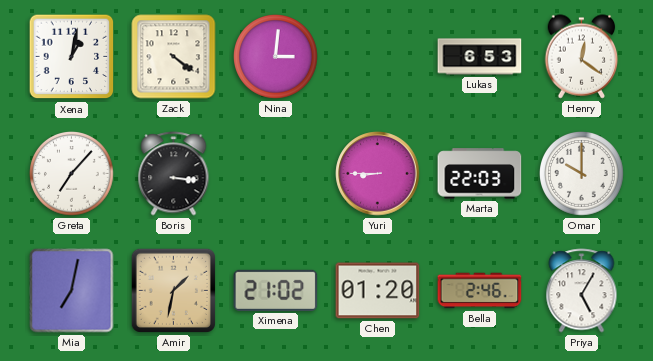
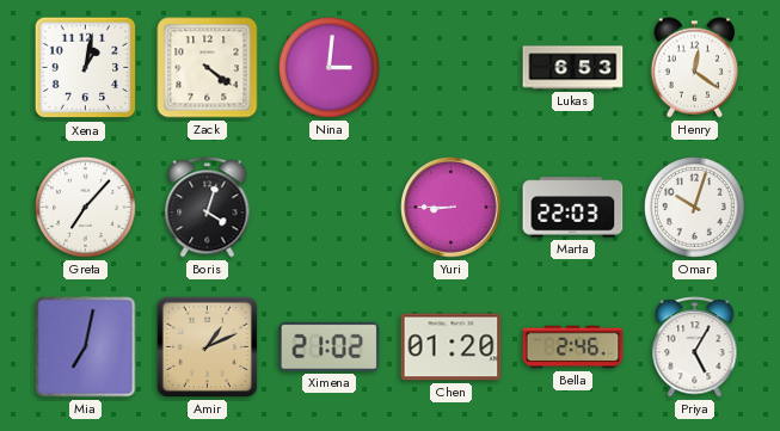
Boris: 3:16 -> 4:03 (208, 208)
Omar: 10:00 -> 10:03 (695, 208)
Amir: 1:32 -> 1:11 (207, 346)
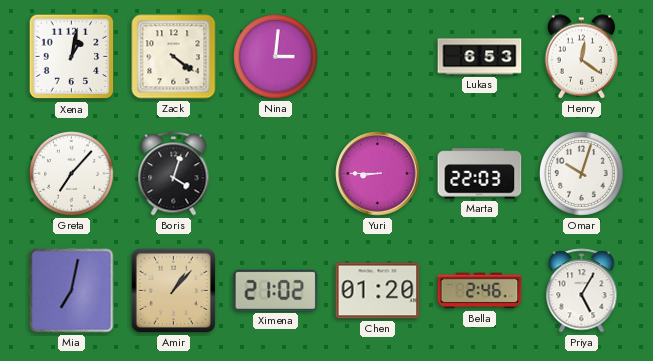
Amir: 1:11 -> 1:07 (173, 290)
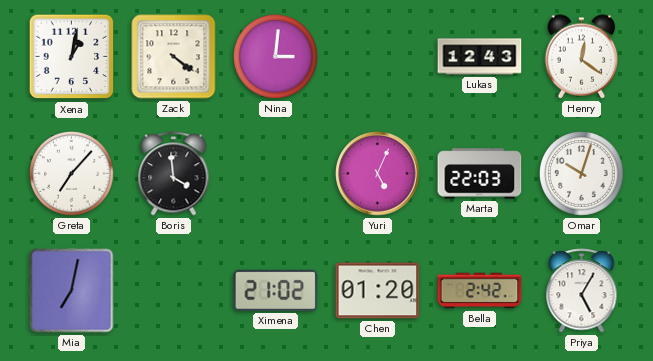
Lukas: 6:53 -> 12:43 (480, 57)
Boris: 4:03 -> 3:59 (174, 174)
Yuri: 8:45 -> 5:04 (378, 174)
Amir: 1:07 -> none (173, 290)
Bella: 2:46 -> 2:42 (480, 291)
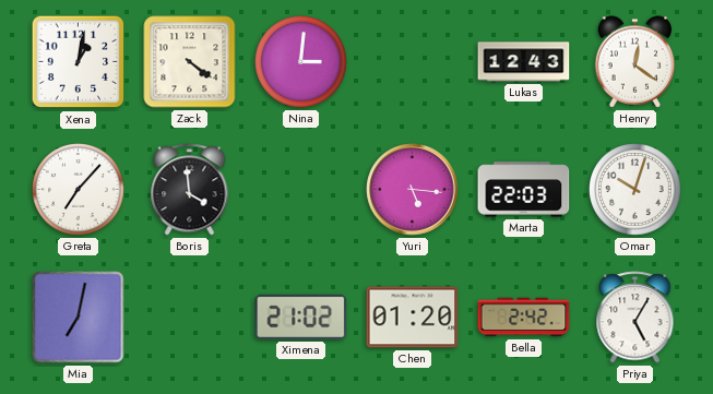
Yuri: 5:04 -> 5:16 (413, 190)
